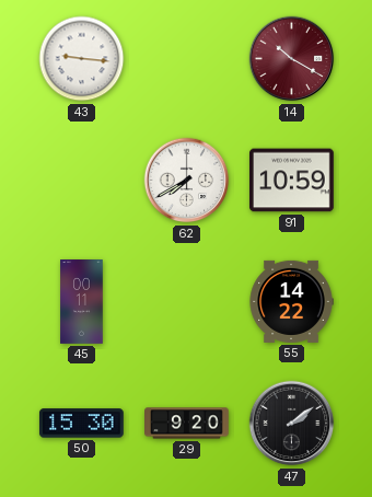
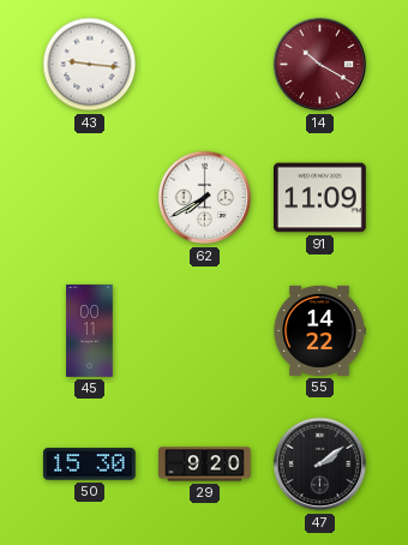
91: 10:59 -> 11:09 (320, 198)
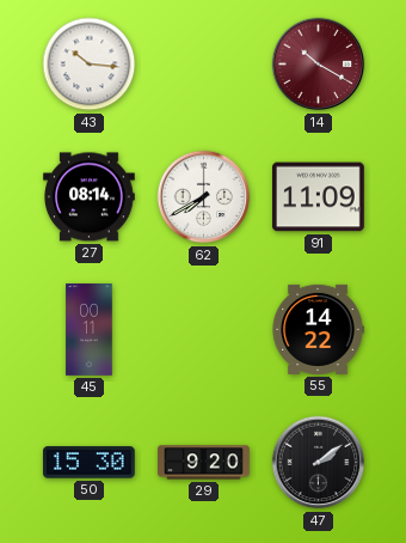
43: 9:16 -> 10:16 (90, 65)
27: none -> 08:14 (90, 197)
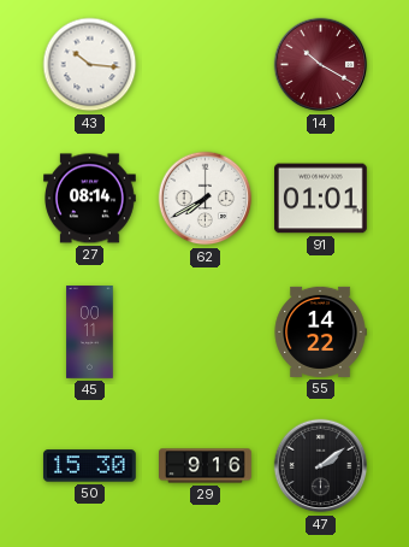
91: 11:09 -> 01:01 (321, 199)
29: 9:20 -> 9:16 (206, 466)
